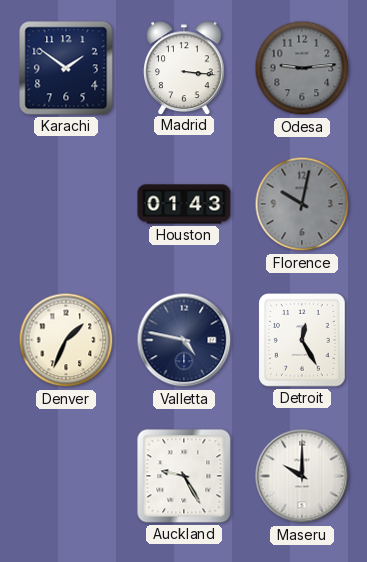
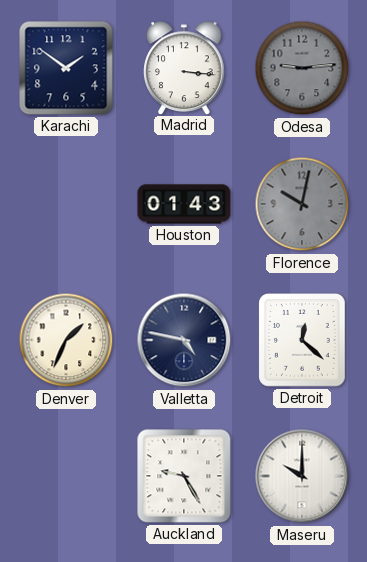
Detroit: 12:25 -> 12:22 (303, 341)
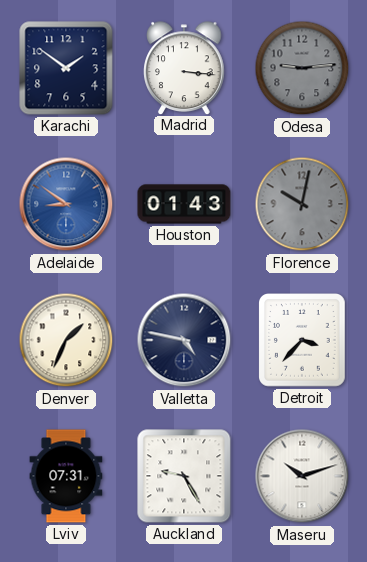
Adelaide: none -> 8:51 (66, 204)
Detroit: 12:22 -> 3:37 (303, 341)
Lviv: none -> 07:31 (66, 476)
Maseru: 10:00 -> 10:12 (302, 476)
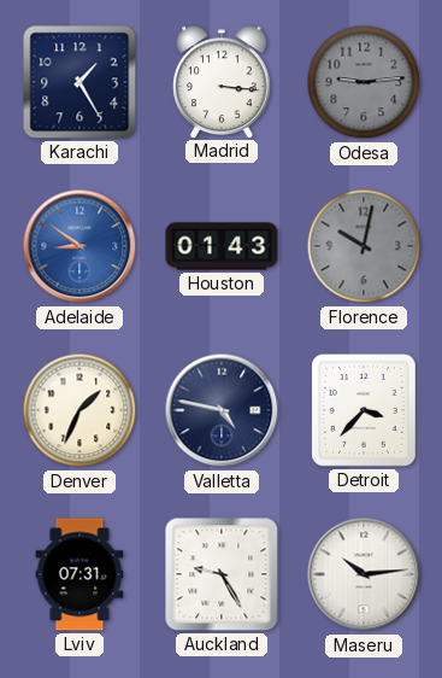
Karachi: 1:51 -> 1:25 (79, 82)
Maseru: 10:12 -> 10:14 (364, 574)
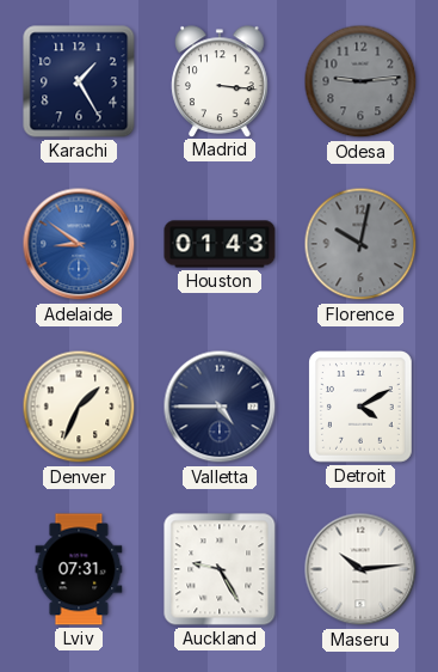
Valletta: 4:47 -> 4:45 (220, 407)
Detroit: 3:37 -> 4:10 (362, 408)
